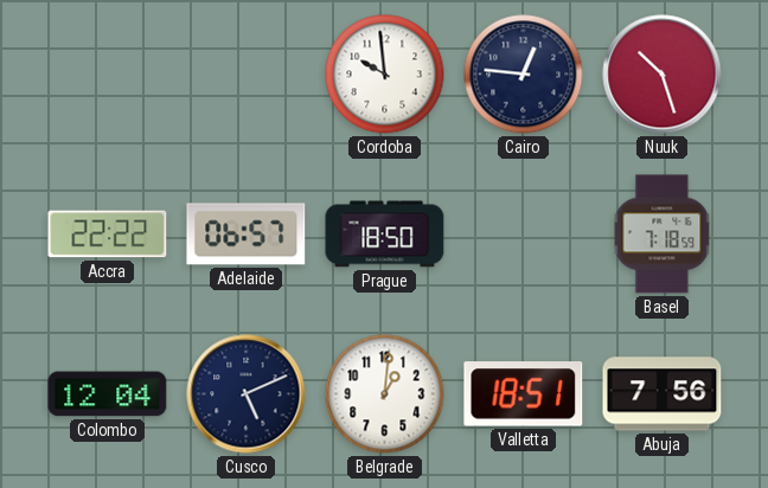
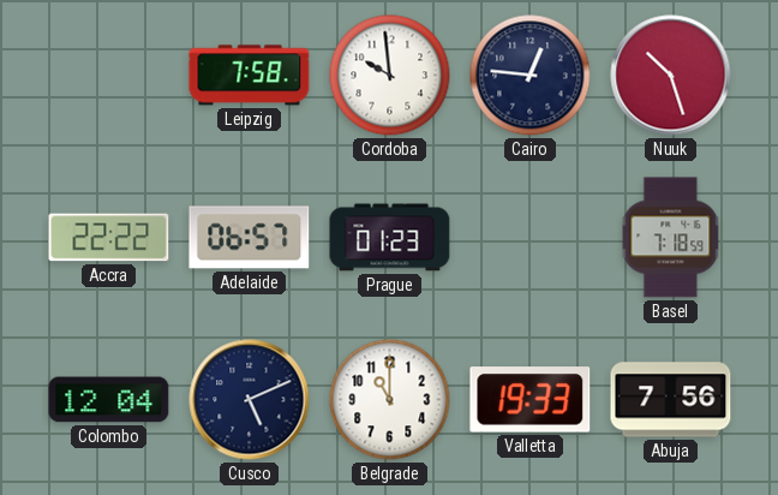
Leipzig: none -> 7:58 (250, 76)
Prague: 18:50 -> 01:23 (390, 238)
Belgrade: 1:01 -> 11:00 (390, 400)
Valletta: 18:51 -> 19:33 (531, 400)
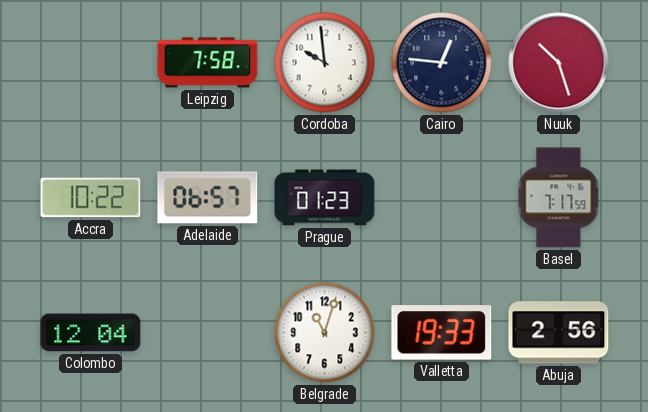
Accra: 22:22 -> 10:22 (91, 198)
Basel: 7:18 -> 7:17 (559, 198)
Cusco: 5:11 -> none (250, 400)
Belgrade: 11:00 -> 11:03 (325, 333)
Abuja: 7:56 -> 2:56 (559, 333)
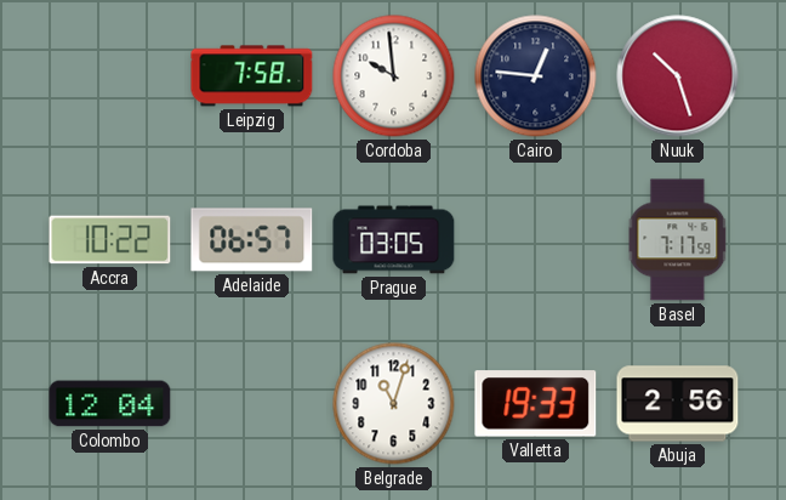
Prague: 01:23 -> 03:05 (394, 240)
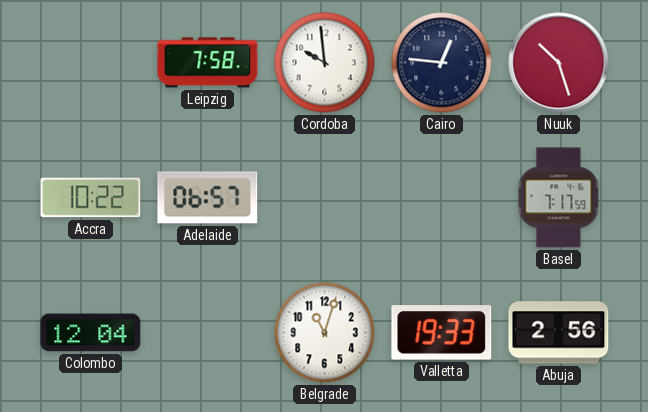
Prague: 03:05 -> none (394, 240)
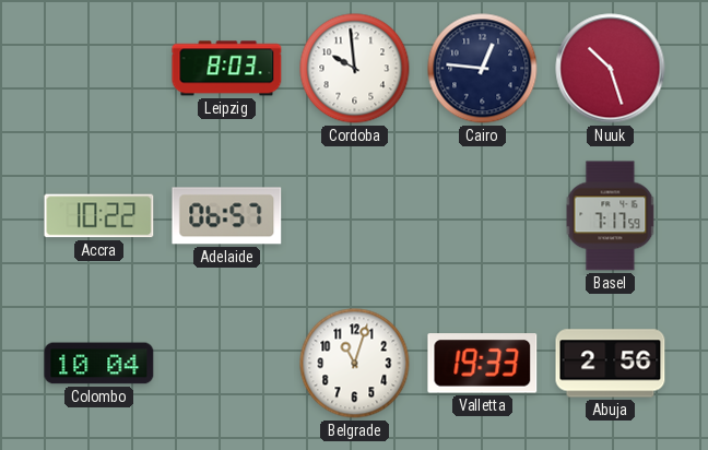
Leipzig: 7:58 -> 8:03 (227, 69)
Colombo: 12:04 -> 10:04 (99, 364)
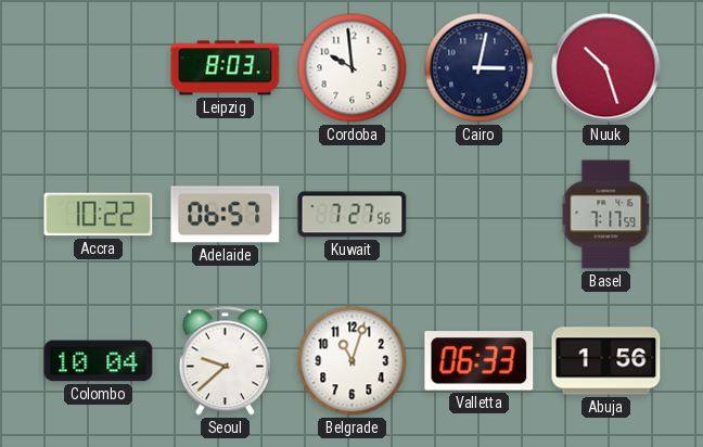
Cairo: 12:46 -> 3:02 (480, 68)
Kuwait: none -> 7:27 (353, 215)
Seoul: none -> 9:38 (225, 361)
Valletta: 19:33 -> 06:33 (480, 361)
Abuja: 2:56 -> 1:56 (606, 361)
